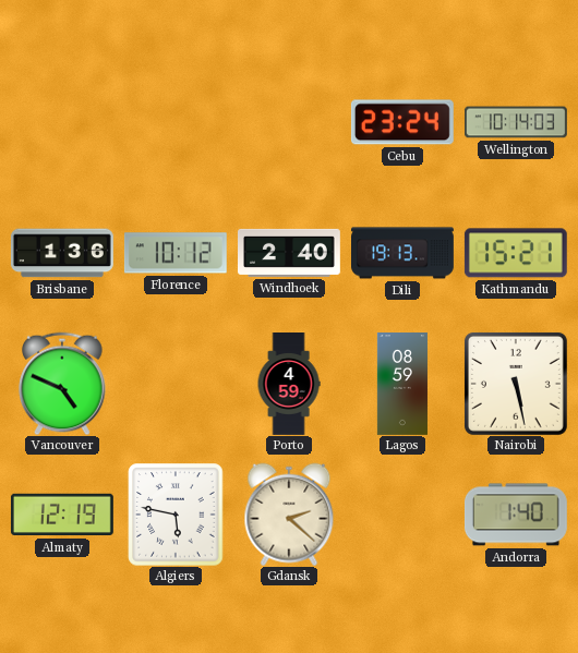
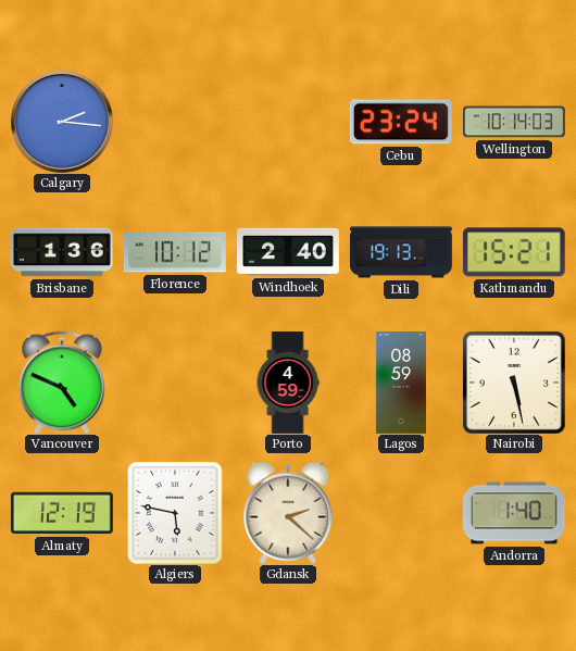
Calgary: none -> 2:16 (62, 122)
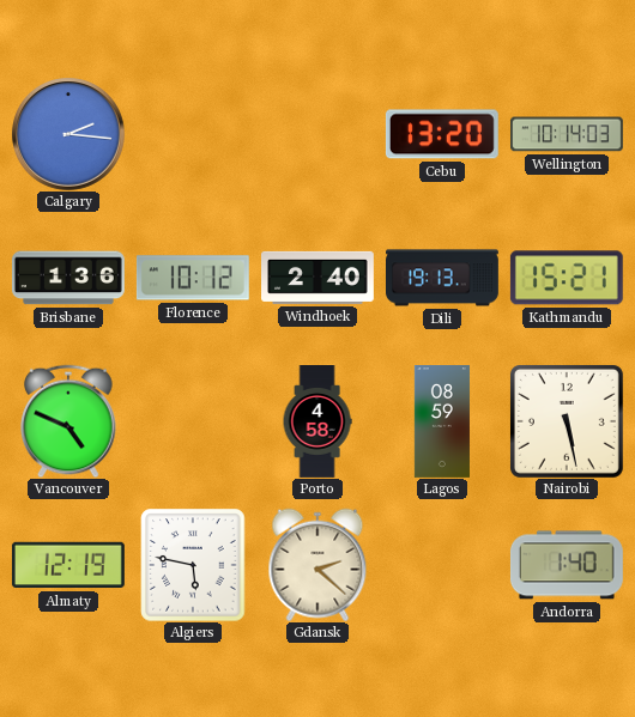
Cebu: 23:24 -> 13:20 (442, 134)
Porto: 4:59 -> 4:58 (317, 423)
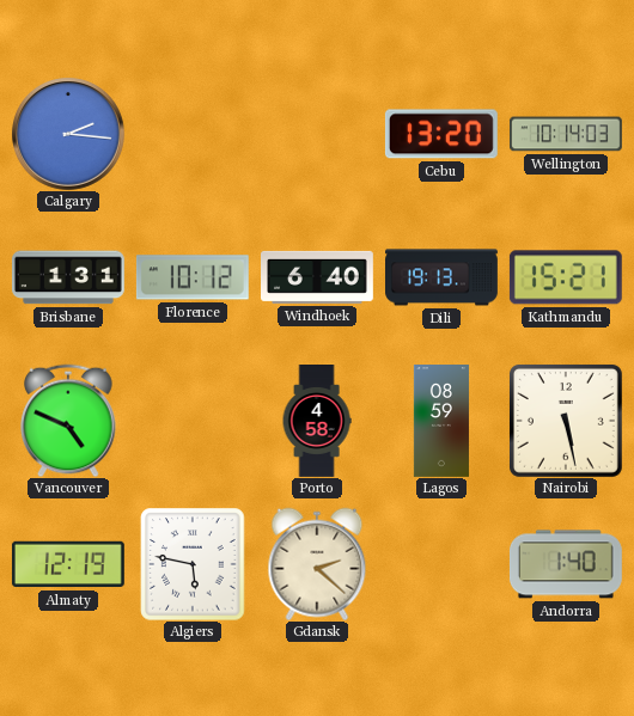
Brisbane: 1:36 -> 1:31 (68, 277)
Windhoek: 2:40 -> 6:40 (318, 277)
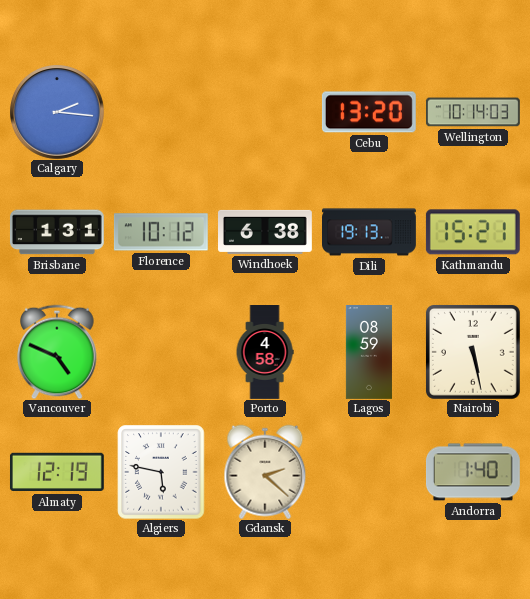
Windhoek: 6:40 -> 6:38 (266, 232)
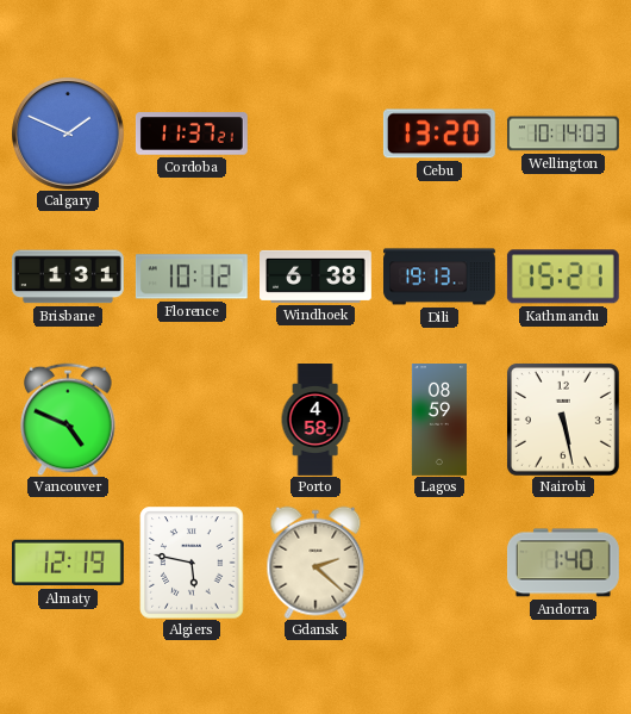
Calgary: 2:16 -> 1:49 (68, 134)
Cordoba: none -> 11:37 (192, 134)
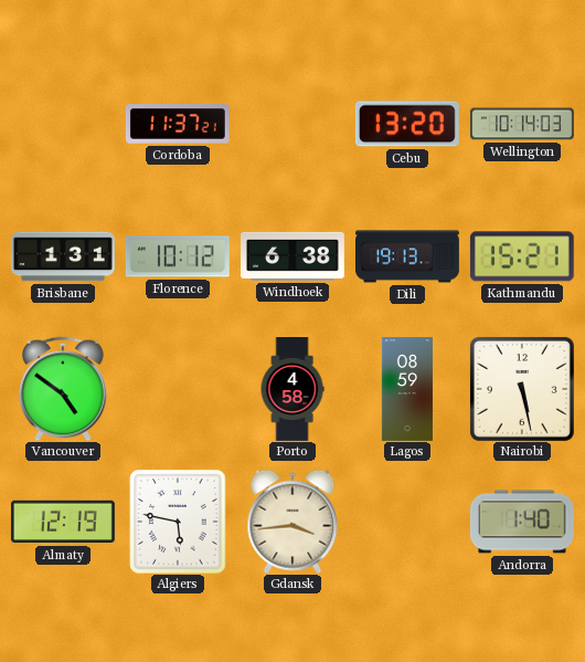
Calgary: 1:49 -> none (68, 134)
Vancouver: 4:49 -> 4:51 (63, 389)
Gdansk: 2:22 -> 3:44 (292, 522)
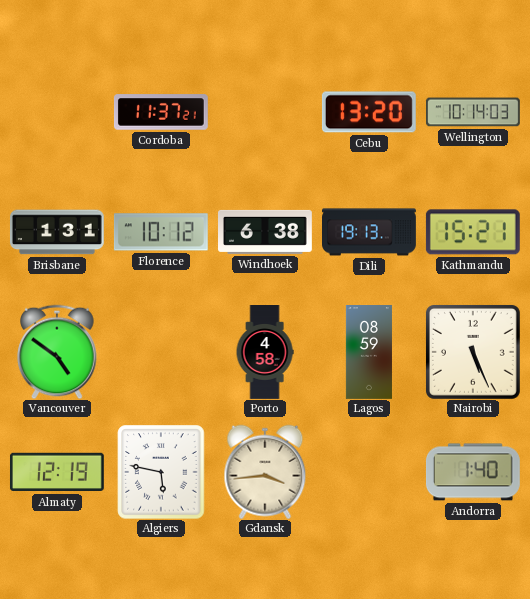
Nairobi: 5:28 -> 5:26 (473, 352)
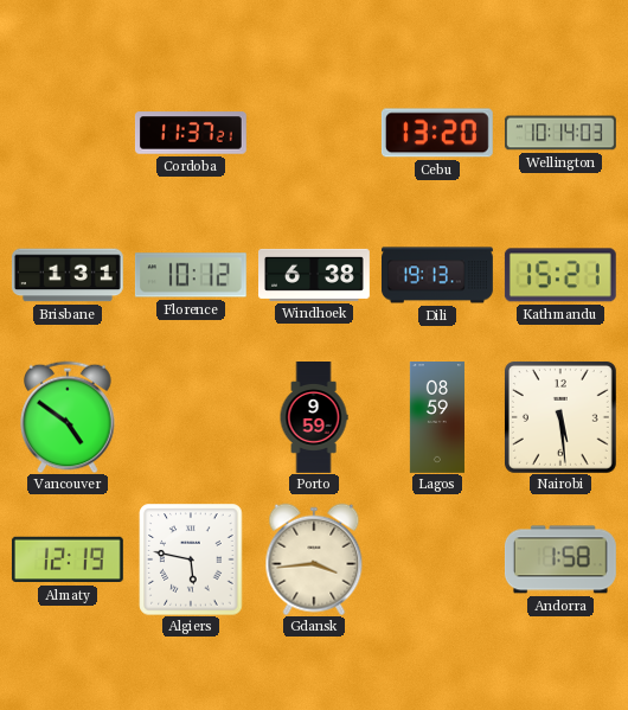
Porto: 4:58 -> 9:59 (314, 418)
Nairobi: 5:26 -> 5:29 (560, 417)
Andorra: 1:40 -> 1:58 (560, 559)
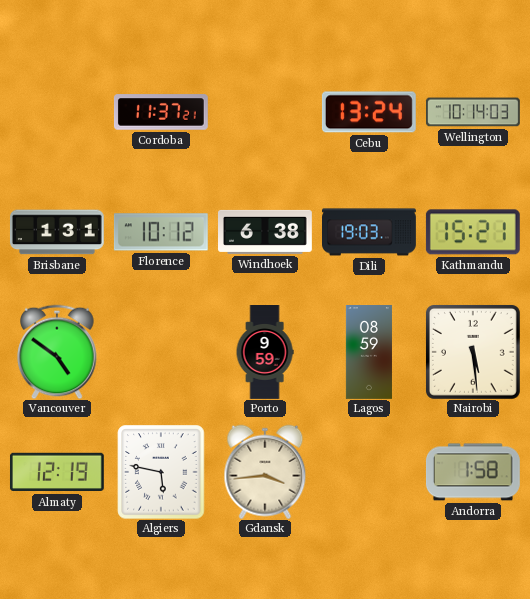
Cebu: 13:20 -> 13:24 (369, 112)
Dili: 19:13 -> 19:03 (370, 232)
